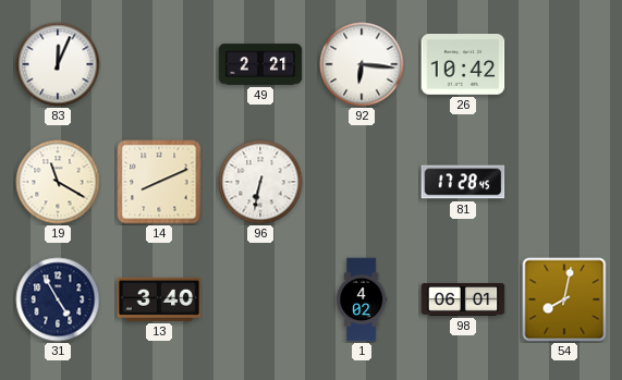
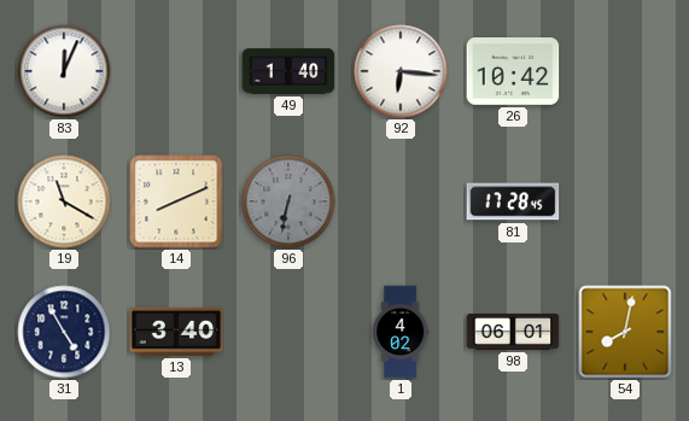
49: 2:21 -> 1:40 (288, 71)
96 dial: white -> grey (288, 201)
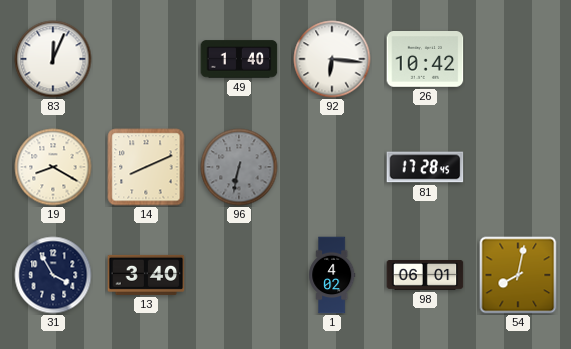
19: 11:20 -> 8:20 (53, 167)
31: 4:55 -> 3:55 (53, 275)
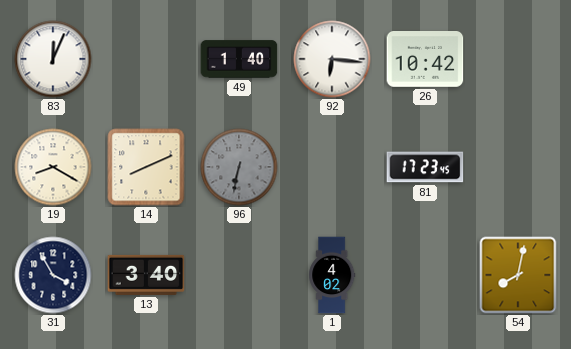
81: 17:28 -> 17:23 (425, 167)
98: 06:01 -> none (425, 276)
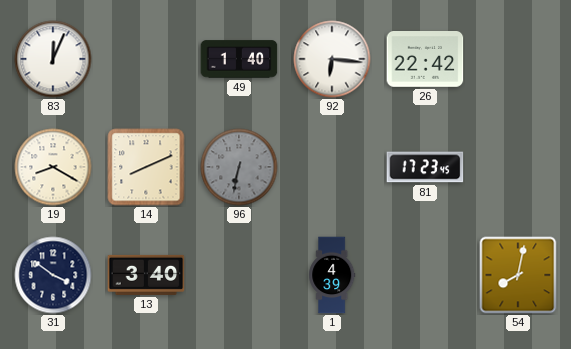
26: 10:42 -> 22:42 (425, 60)
31: 3:55 -> 3:51 (53, 275)
1: 4:02 -> 4:39 (332, 275)
